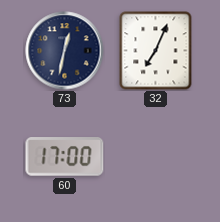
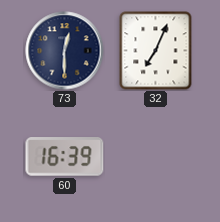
73: 12:32 -> 12:30 (65, 51)
60: 17:00 -> 16:39 (65, 157)
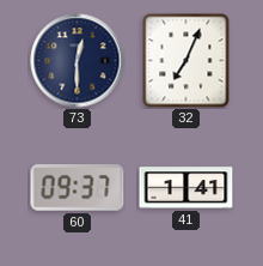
60: 16:39 -> 09:37 (78, 188)
41: none -> 1:41 (186, 188)
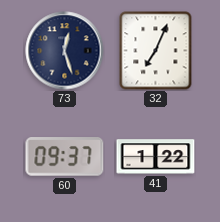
73: 12:30 -> 12:27 (65, 51)
41: 1:41 -> 1:22 (156, 157)
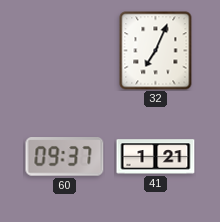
73: 12:27 -> none (65, 51)
41: 1:22 -> 1:21 (156, 157)
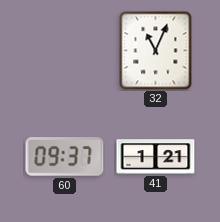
32: 7:04 -> 11:04 (156, 51)
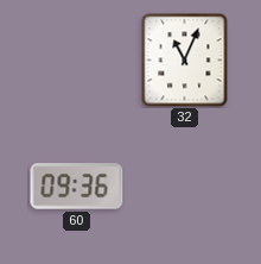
60: 09:37 -> 09:36 (77, 187)
41: 1:21 -> none (156, 157)
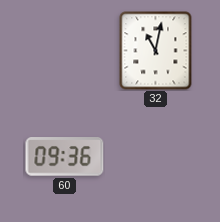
32: 11:04 -> 11:02 (156, 51)
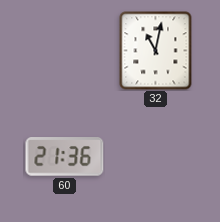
60: 09:36 -> 21:36 (65, 157)
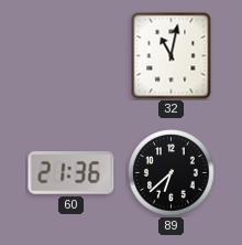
89: none -> 6:38 (172, 173)
